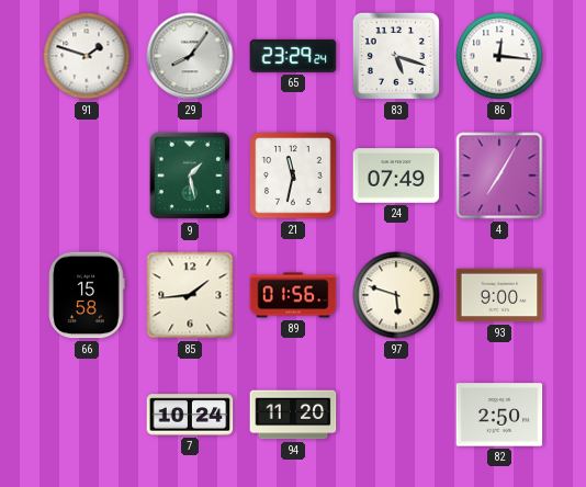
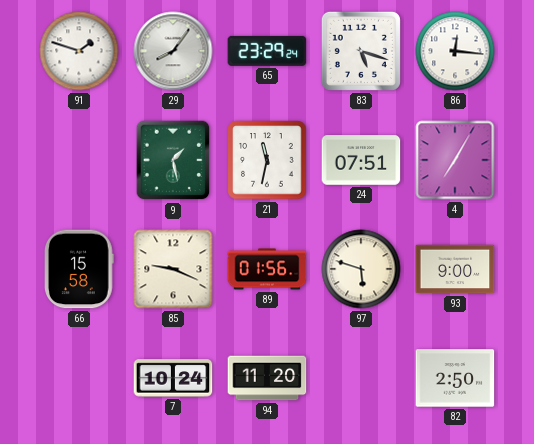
24: 07:49 -> 07:51 (361, 160)
85: 1:44 -> 9:19 (173, 269)
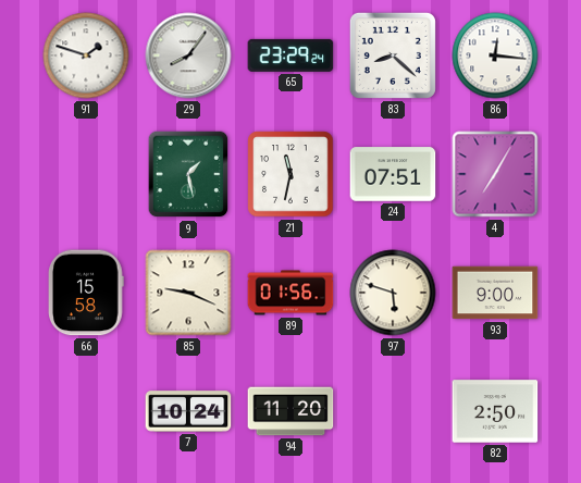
83: 5:18 -> 8:22 (393, 55)
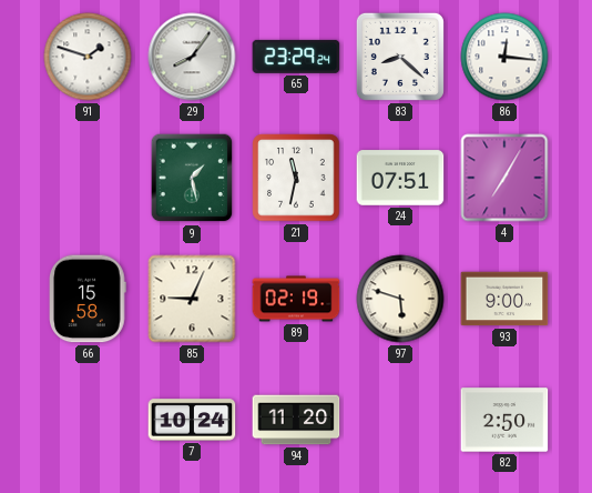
85: 9:19 -> 9:04 (192, 299)
89: 01:56 -> 02:19 (296, 299)
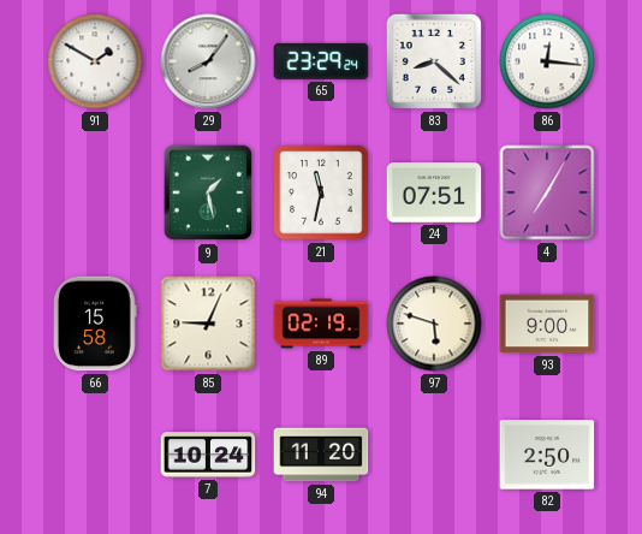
91: 1:48 -> 1:50 (95, 61)
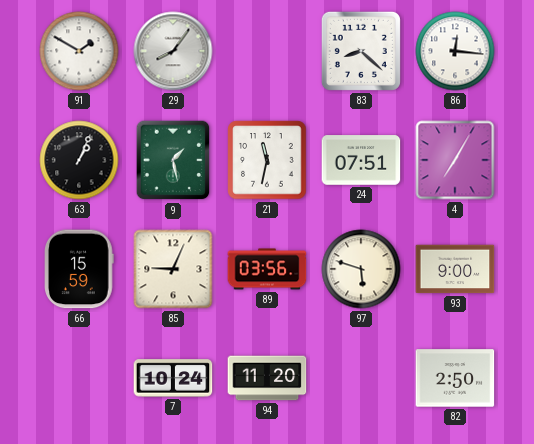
65: 23:29 -> none (321, 61)
63: none -> 1:04 (79, 160)
66: 15:58 -> 15:59 (80, 269)
89: 02:19 -> 03:56 (267, 269)
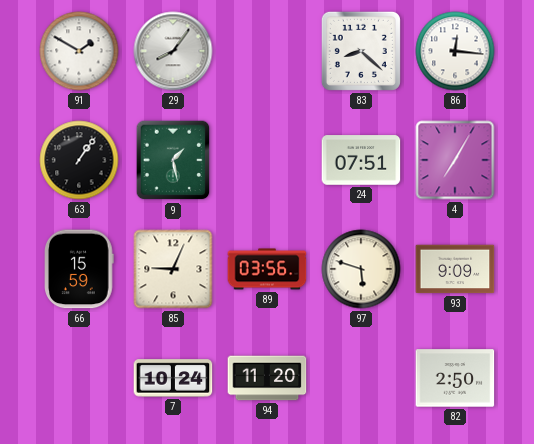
63: 1:04 -> 1:06 (79, 160)
21: 11:32 -> none (267, 160)
93: 9:00 -> 9:09 (455, 269)
